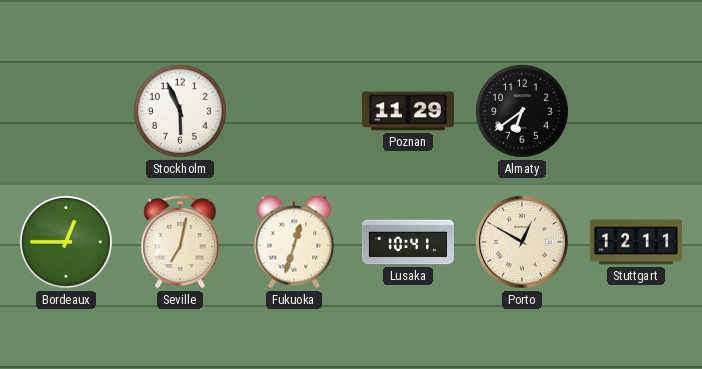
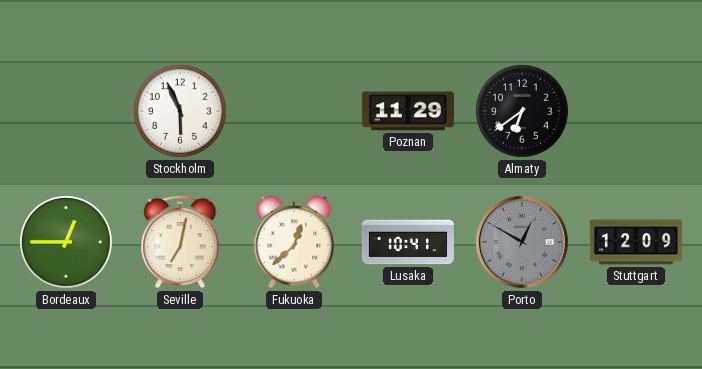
Fukuoka: 12:33 -> 12:38 (294, 242)
Porto dial: cream -> grey (522, 242)
Stuttgart: 12:11 -> 12:09 (636, 242)
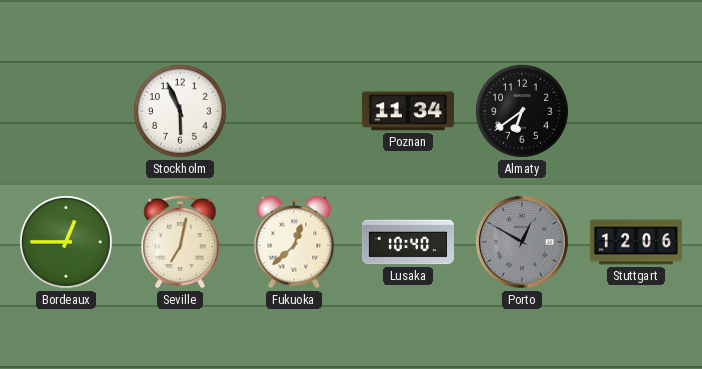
Poznan: 11:29 -> 11:34 (408, 111)
Lusaka: 10:41 -> 10:40 (408, 242)
Stuttgart: 12:09 -> 12:06 (636, 242)
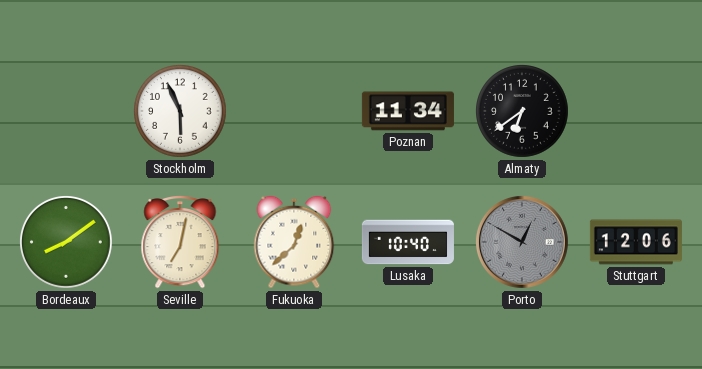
Bordeaux: 12:45 -> 8:09 (67, 243)
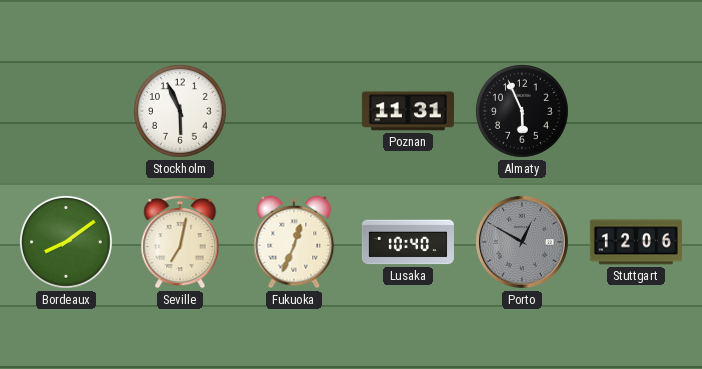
Poznan: 11:34 -> 11:31 (408, 111)
Almaty: 6:39 -> 5:56 (523, 112)
Fukuoka: 12:38 -> 12:34 (294, 242)
